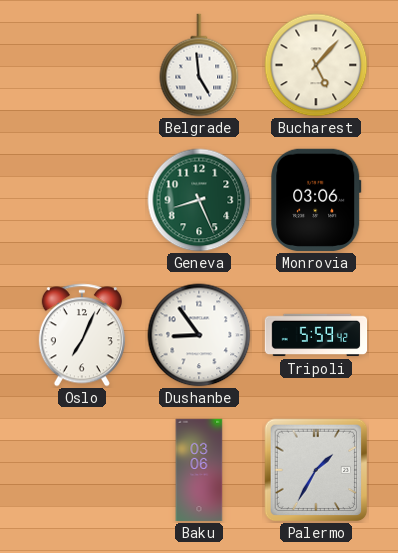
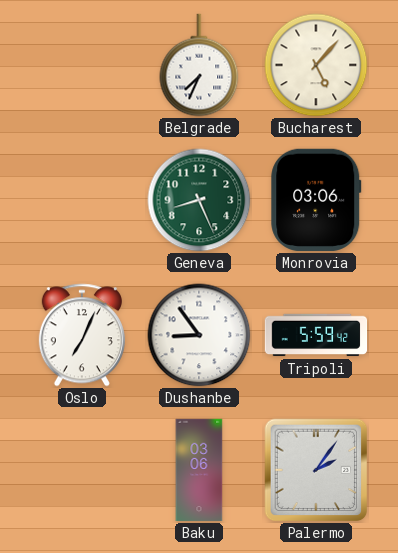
Belgrade: 4:59 -> 7:34 (199, 65)
Palermo: 1:35 -> 2:06 (316, 470)
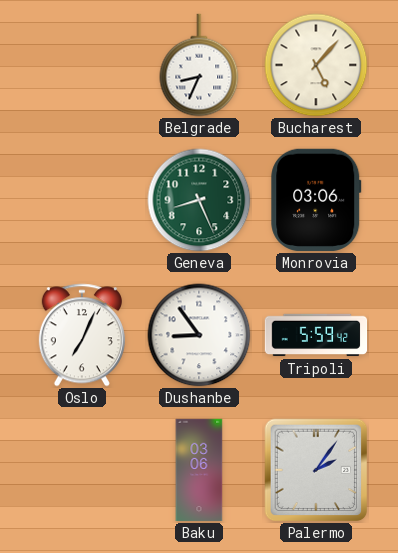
Belgrade: 7:34 -> 8:34 (199, 65)
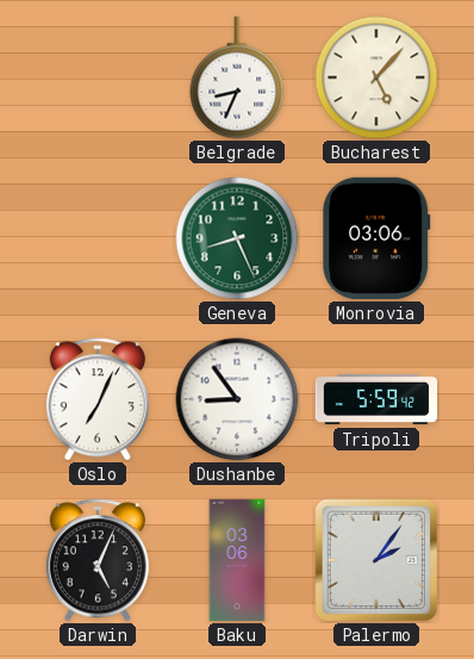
Darwin: none -> 5:04 (98, 560)
